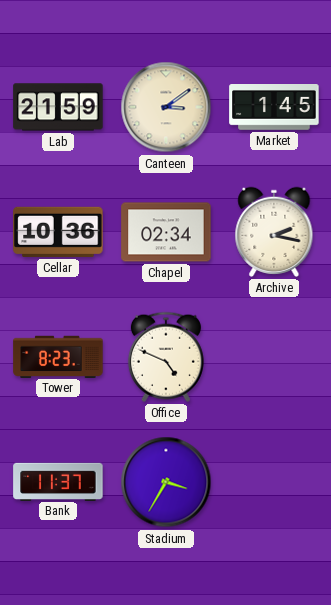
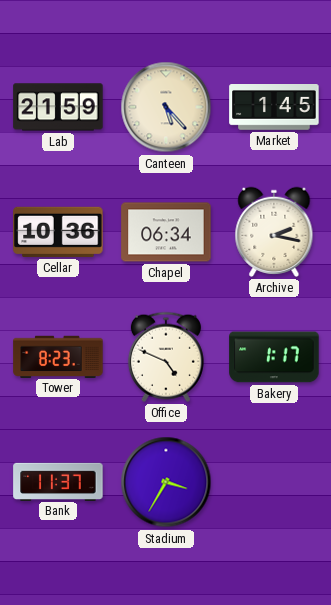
Canteen: 3:09 -> 5:23 (166, 107)
Chapel: 02:34 -> 06:34 (166, 232)
Bakery: none -> 1:17 (274, 357)
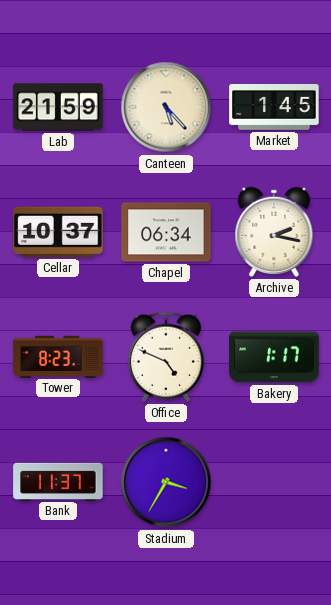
Cellar: 10:36 -> 10:37 (58, 232)
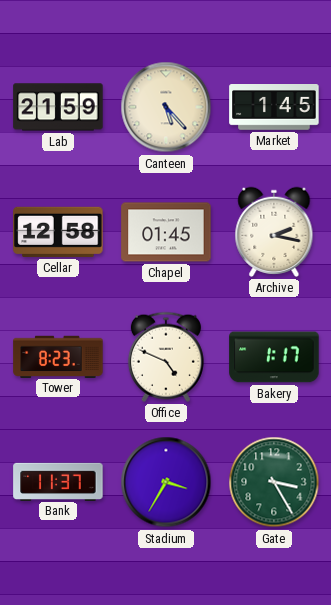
Cellar: 10:37 -> 12:58 (58, 232)
Chapel: 06:34 -> 01:45 (166, 232)
Gate: none -> 3:25 (274, 482)
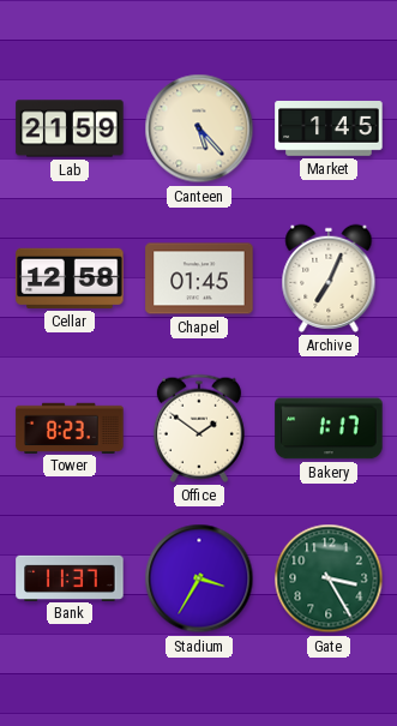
Archive: 2:17 -> 7:04 (329, 278)
Office: 4:49 -> 1:51 (199, 428)
